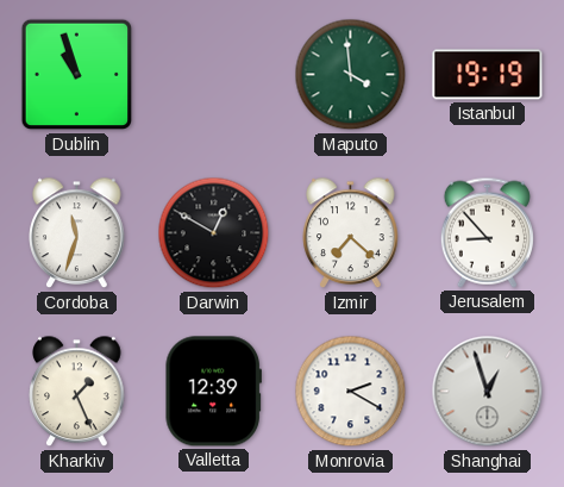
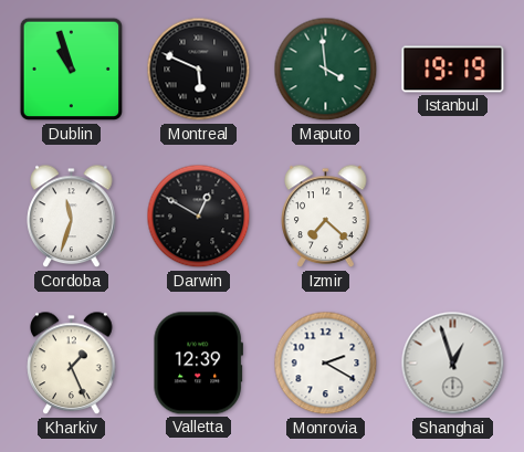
Montreal: none -> 5:49 (199, 70)
Jerusalem: 8:53 -> none (487, 232)
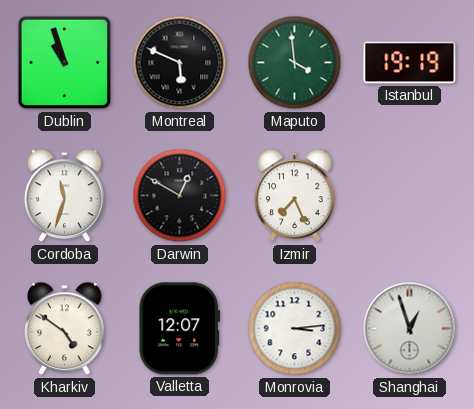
Izmir: 7:22 -> 7:26 (295, 196)
Kharkiv: 1:26 -> 4:51 (65, 329)
Valletta: 12:39 -> 12:07 (179, 329)
Monrovia: 2:20 -> 3:14 (295, 329)
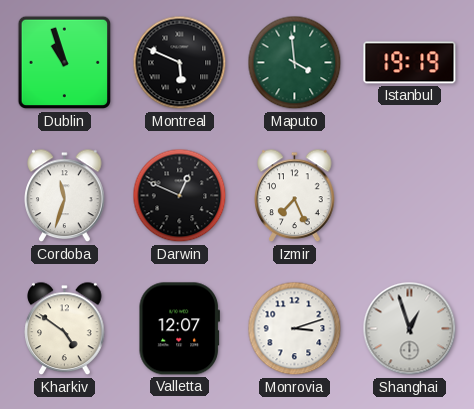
Darwin: 12:50 -> 12:49 (180, 196)
Monrovia: 3:14 -> 3:12 (295, 329)
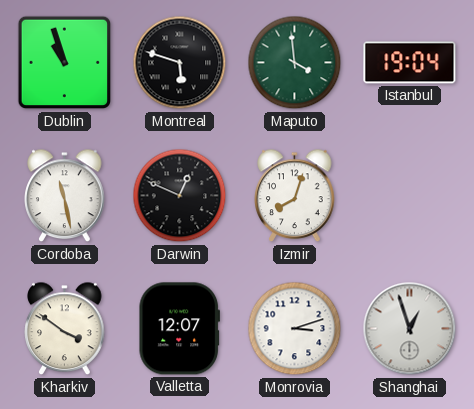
Montreal: 5:49 -> 5:48 (180, 63)
Istanbul: 19:19 -> 19:04 (410, 63)
Cordoba: 11:33 -> 11:28 (65, 196)
Izmir: 7:26 -> 8:03 (295, 196)
Kharkiv: 4:51 -> 3:51 (65, 329)
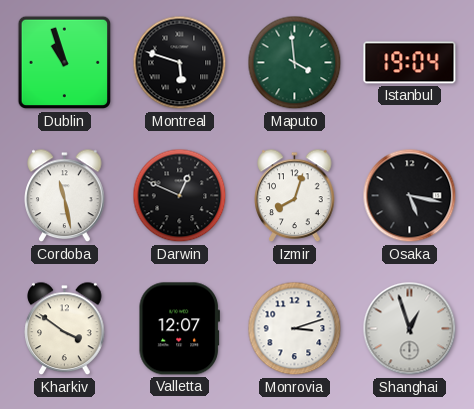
Osaka: none -> 5:17 (410, 196)
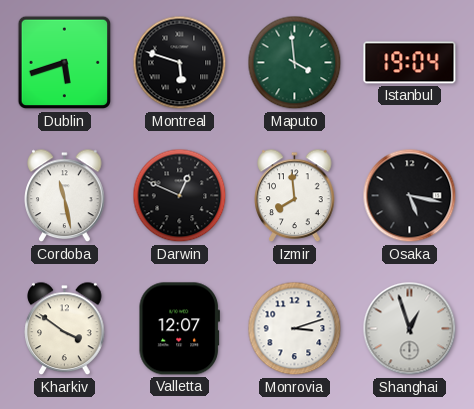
Dublin: 10:57 -> 5:42 (65, 63)
Izmir: 8:03 -> 7:59 (295, 196)
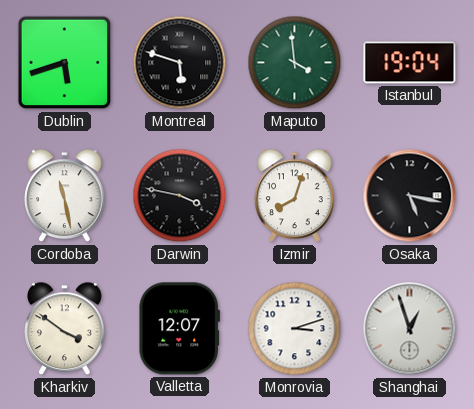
Darwin: 12:49 -> 3:47 (180, 196)
Izmir: 7:59 -> 8:03 (295, 196)
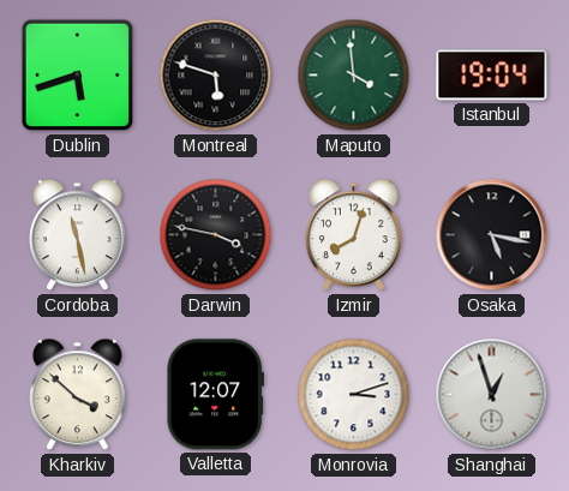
Kharkiv: 3:51 -> 3:52 (78, 395)
